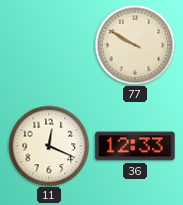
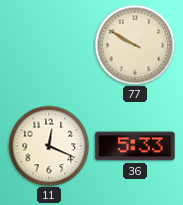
36: 12:33 -> 5:33 (135, 146)
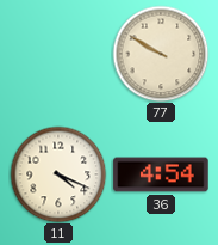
11: 12:19 -> 4:19 (58, 174)
36: 5:33 -> 4:54 (161, 174)
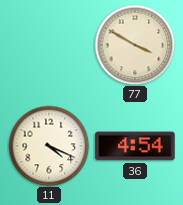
77: 9:50 -> 3:50 (135, 45)
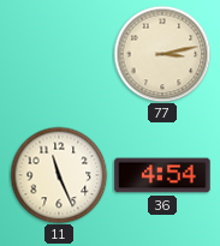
77: 3:50 -> 3:13 (162, 54)
11: 4:19 -> 11:26 (59, 175)
